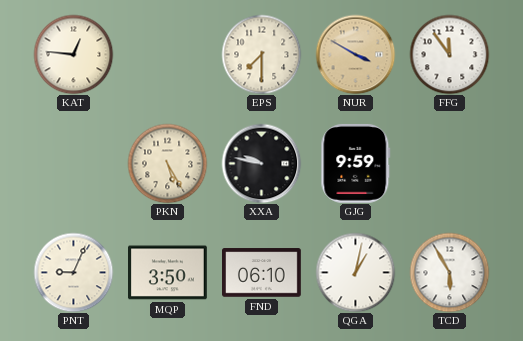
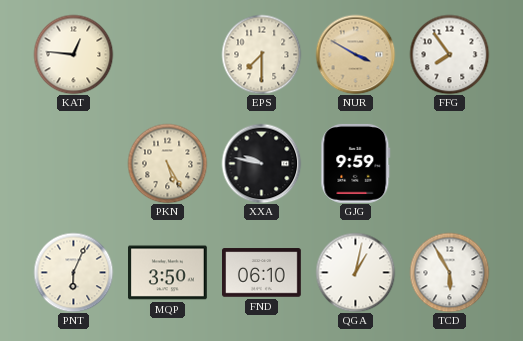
FFG: 11:54 -> 7:54 (449, 54)
PNT: 9:04 -> 6:04 (73, 272)
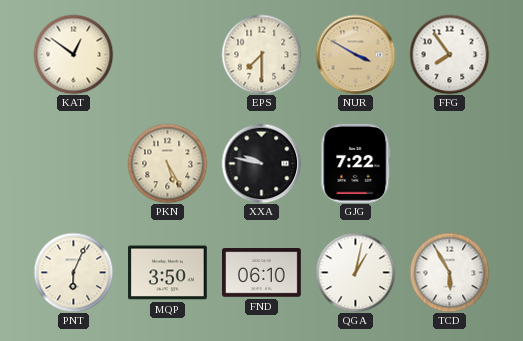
KAT: 12:46 -> 12:51 (73, 54)
GJG: 9:59 -> 7:22 (356, 163)
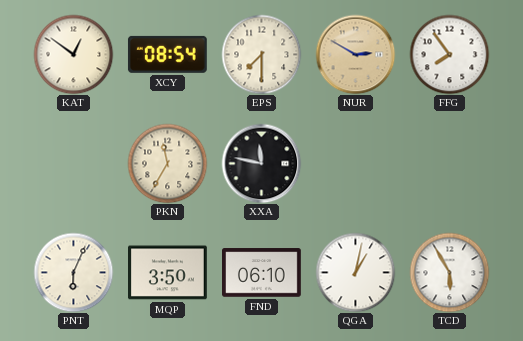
XCY: none -> 08:54 (167, 54)
NUR: 3:50 -> 2:50 (355, 54)
PKN: 5:25 -> 11:35 (167, 163)
XXA: 9:47 -> 11:47 (261, 163)
GJG: 7:22 -> none (356, 163)
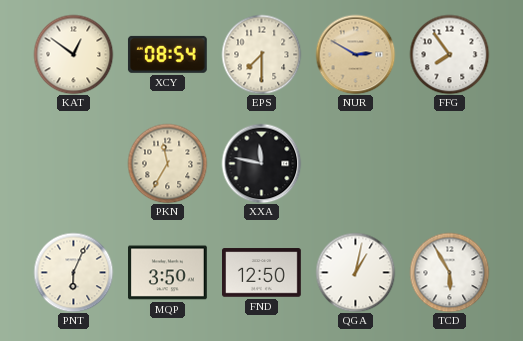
FND: 06:10 -> 12:50 (262, 273)
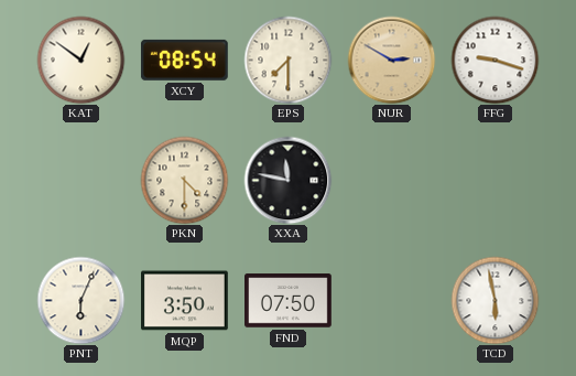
FFG: 7:54 -> 9:18 (495, 60)
PKN: 11:35 -> 4:30 (184, 180)
FND: 12:50 -> 07:50 (289, 301)
QGA: 1:02 -> none (355, 272)
TCD: 5:55 -> 5:58 (495, 300)
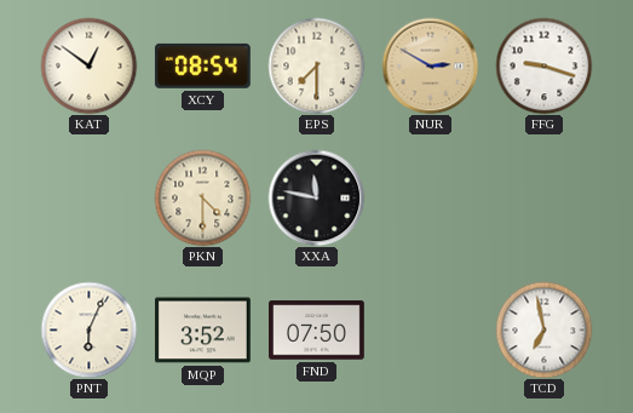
MQP: 3:50 -> 3:52 (203, 331)
TCD: 5:58 -> 6:58 (543, 329)
